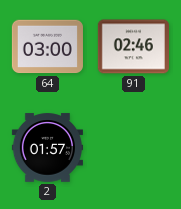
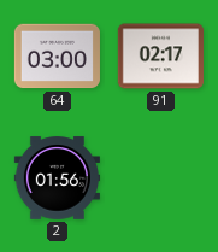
91: 02:46 -> 02:17 (160, 57)
2: 01:57 -> 01:56 (57, 178)
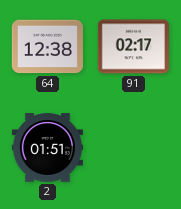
64: 03:00 -> 12:38 (47, 47)
2: 01:56 -> 01:51 (47, 148)
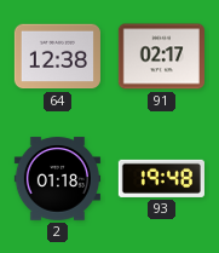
2: 01:51 -> 01:18 (57, 179)
93: none -> 19:48 (161, 178)
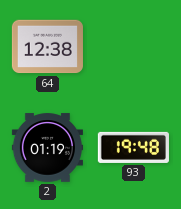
91: 02:17 -> none (161, 57)
2: 01:18 -> 01:19 (47, 148)
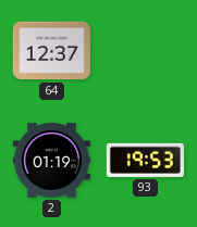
64: 12:38 -> 12:37 (51, 51)
93: 19:48 -> 19:53 (145, 160)
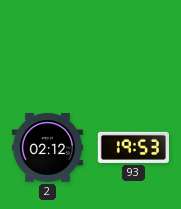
64: 12:37 -> none (51, 51)
2: 01:19 -> 02:12 (47, 148)
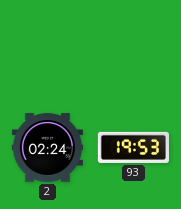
2: 02:12 -> 02:24 (47, 148)
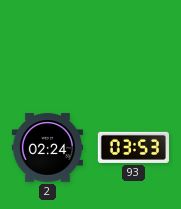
93: 19:53 -> 03:53 (133, 147)
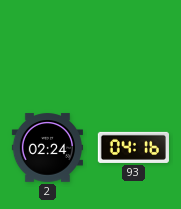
93: 03:53 -> 04:16 (133, 147)
